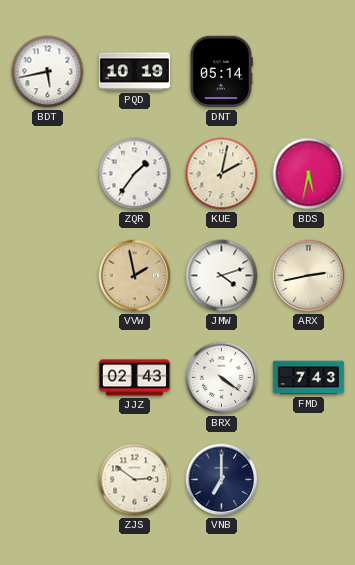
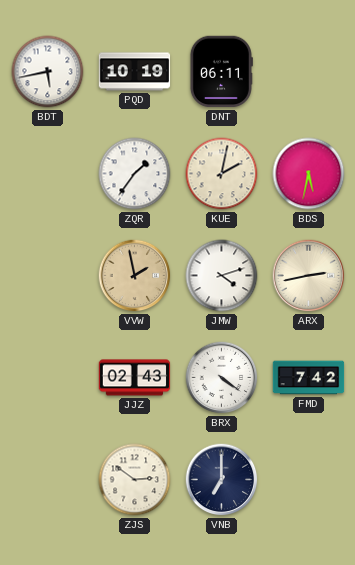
DNT: 05:14 -> 06:11 (221, 72)
FMD: 7:43 -> 7:42 (309, 378)
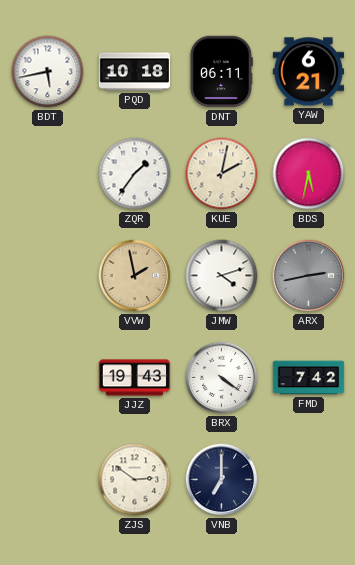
PQD: 10:19 -> 10:18 (135, 72)
YAW: none -> 6:21 (309, 72)
ARX dial: cream -> grey (309, 276)
JJZ: 02:43 -> 19:43 (135, 378)
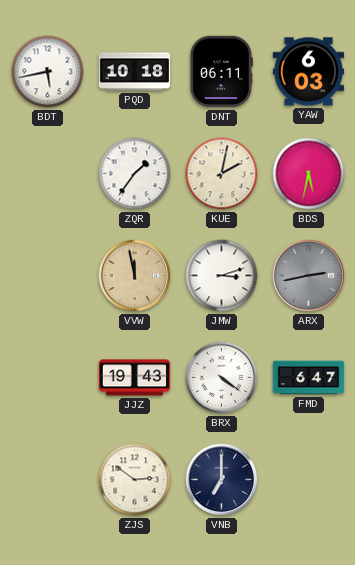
YAW: 6:21 -> 6:03 (309, 72)
VVW: 1:58 -> 11:58 (135, 276)
JMW: 4:12 -> 3:12 (222, 276)
FMD: 7:42 -> 6:47 (309, 378)
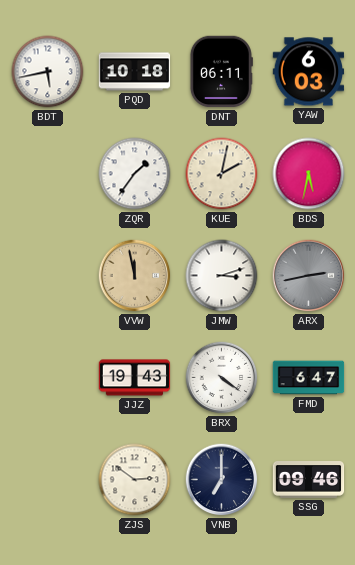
SSG: none -> 09:46 (309, 480)
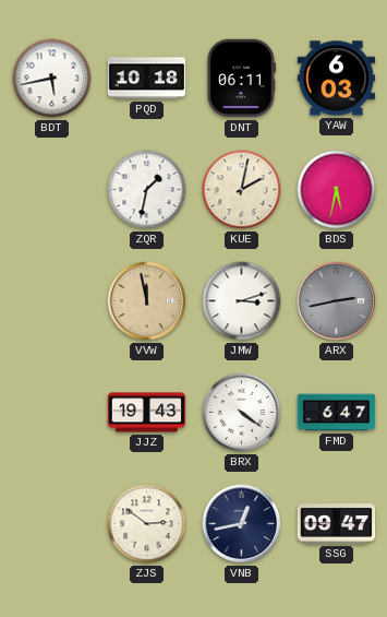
ZQR: 1:36 -> 1:32 (147, 190)
VNB: 7:00 -> 12:43 (242, 524)
SSG: 09:46 -> 09:47 (337, 524)
